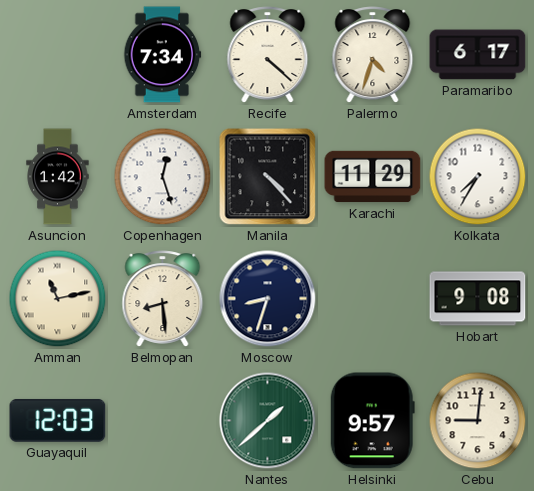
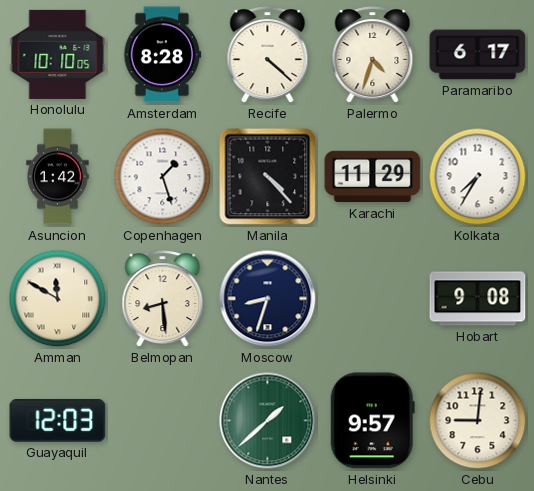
Honolulu: none -> 10:10 (58, 54)
Amsterdam: 7:34 -> 8:28 (163, 55)
Copenhagen: 12:27 -> 1:27 (163, 177)
Amman: 11:13 -> 11:50 (58, 299)
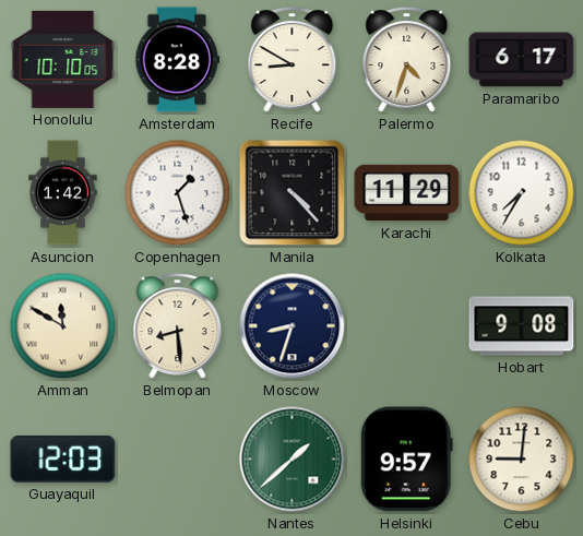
Recife: 4:22 -> 8:50 (293, 60)
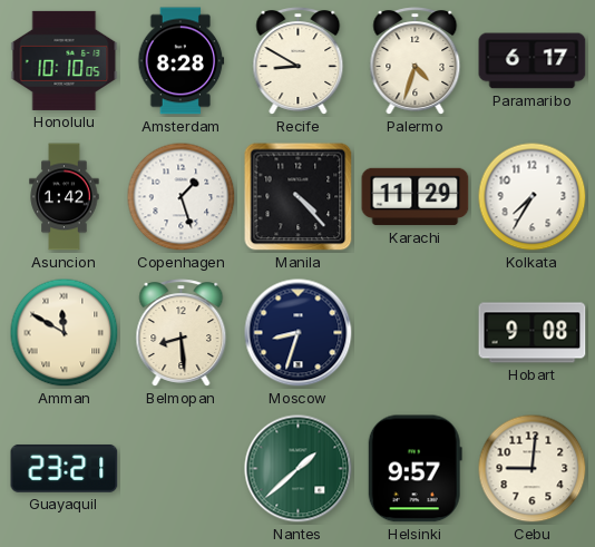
Guayaquil: 12:03 -> 23:21 (65, 468)
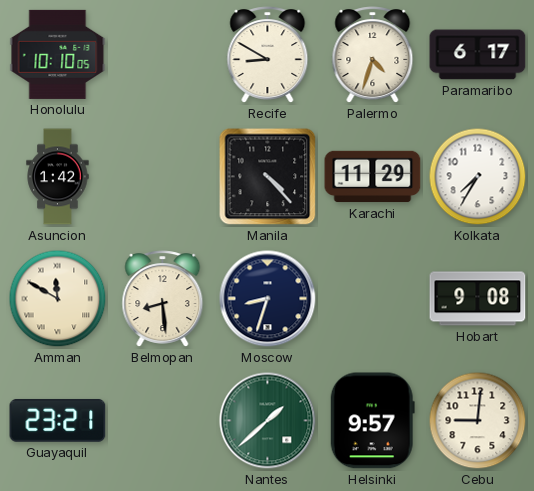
Amsterdam: 8:28 -> none (182, 61)
Copenhagen: 1:27 -> none (182, 197)
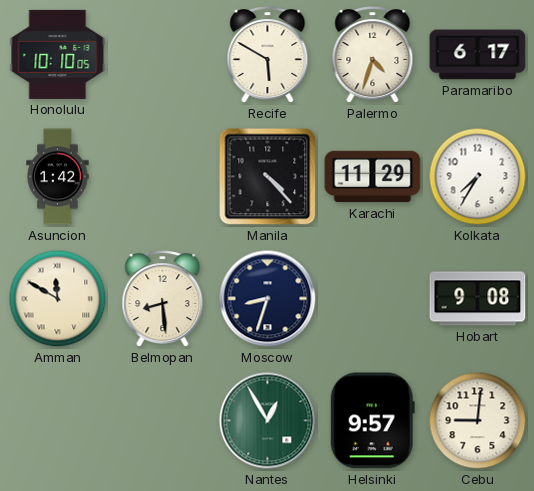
Recife: 8:50 -> 5:50 (268, 55)
Guayaquil: 23:21 -> none (58, 420)
Nantes: 1:38 -> 12:55 (268, 421)
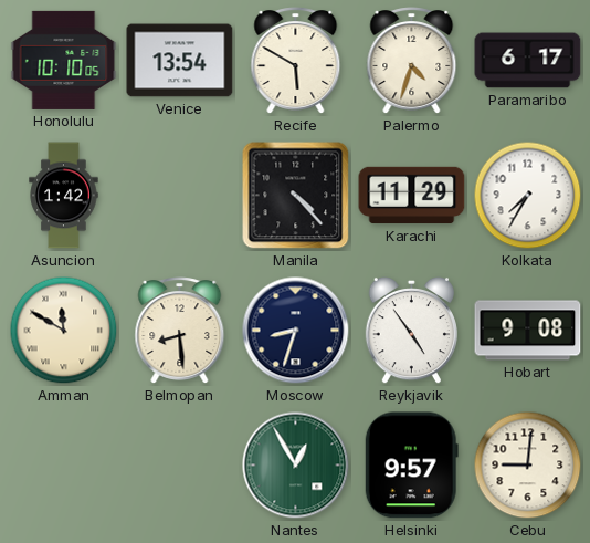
Venice: none -> 13:54 (180, 61)
Reykjavik: none -> 4:54 (411, 331)
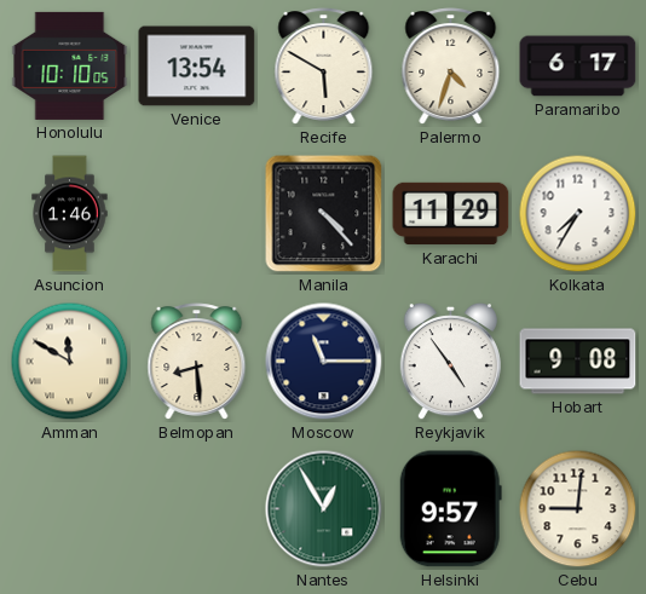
Asuncion: 1:42 -> 1:46 (70, 214)
Moscow: 8:33 -> 11:15 (324, 362)
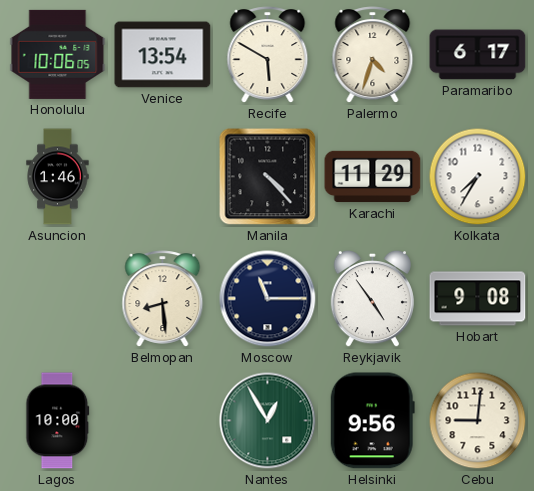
Honolulu: 10:10 -> 10:06 (58, 54)
Amman: 11:50 -> none (70, 362)
Lagos: none -> 10:00 (58, 421)
Helsinki: 9:57 -> 9:56 (372, 421)
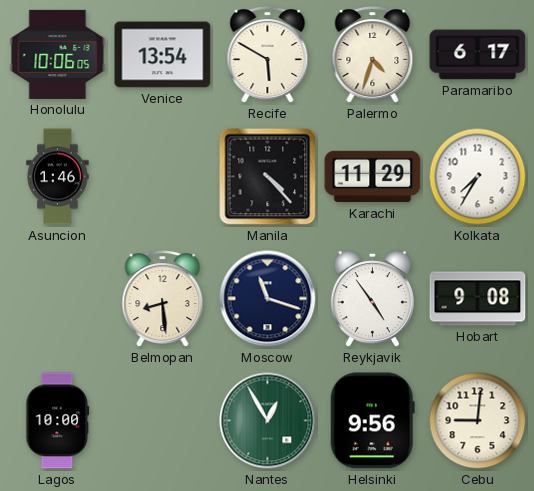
Moscow: 11:15 -> 11:18 (268, 299)
